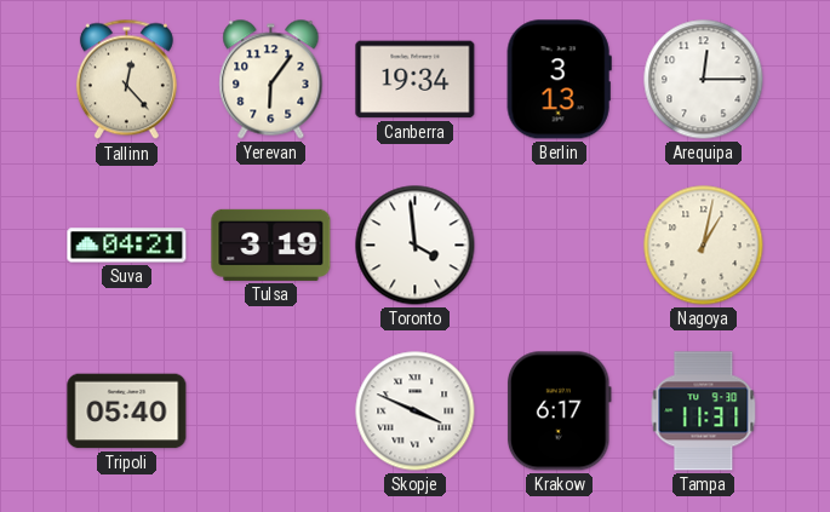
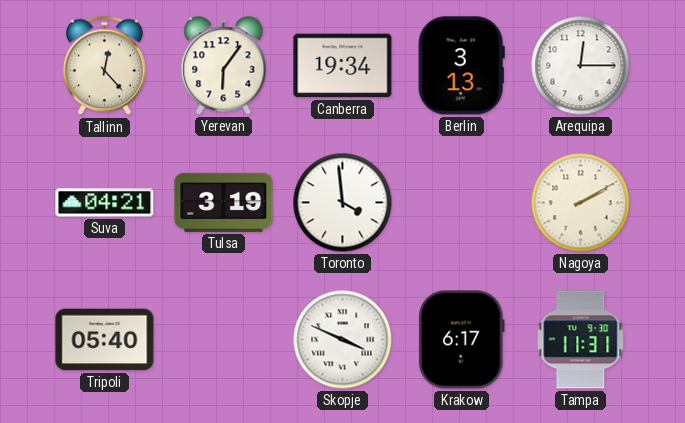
Nagoya: 1:02 -> 2:10 (581, 203)
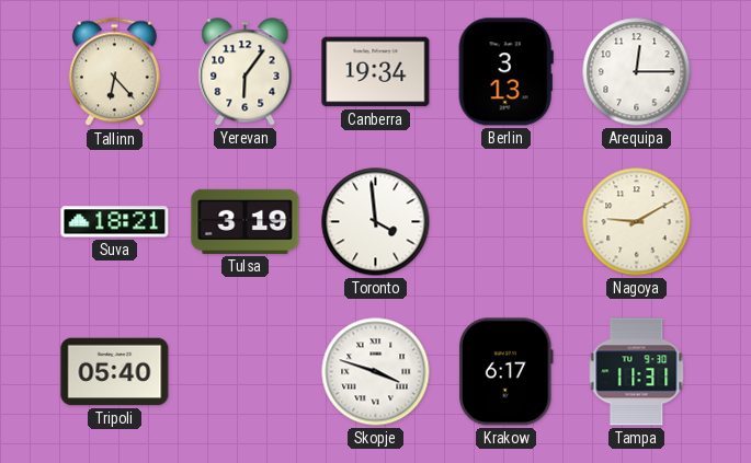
Tallinn: 12:23 -> 6:23 (114, 72)
Suva: 04:21 -> 18:21 (115, 222)
Nagoya: 2:10 -> 9:10 (637, 222)
Skopje: 3:49 -> 3:48 (376, 372)
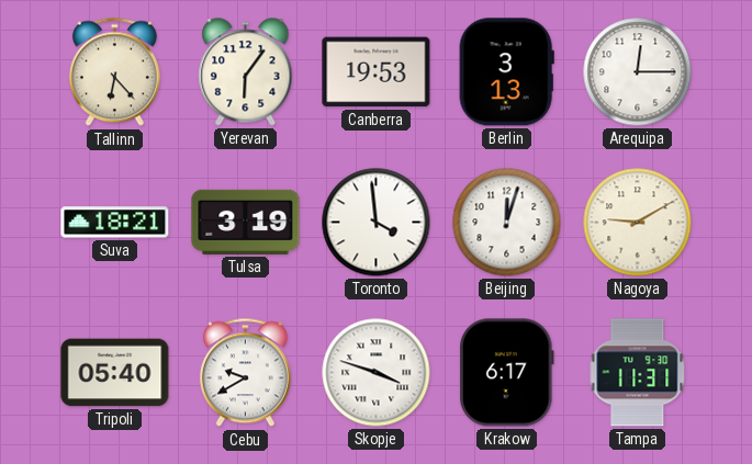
Canberra: 19:34 -> 19:53 (377, 72)
Beijing: none -> 12:03 (507, 223)
Cebu: none -> 9:40 (245, 373)
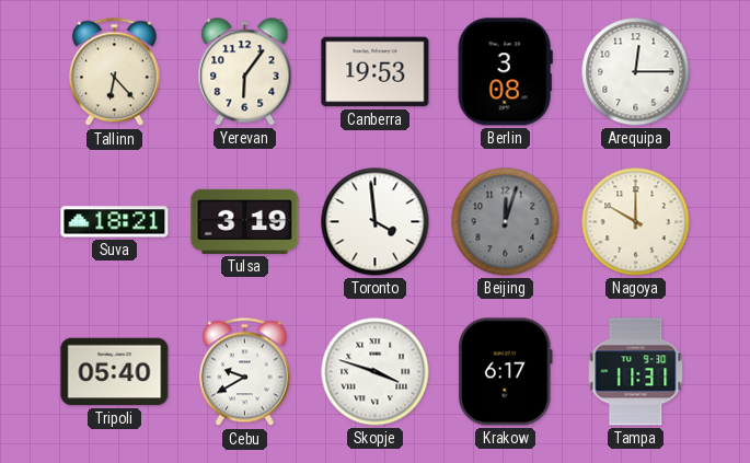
Berlin: 3:13 -> 3:08 (505, 72)
Beijing dial: white -> grey (506, 222)
Nagoya: 9:10 -> 10:00 (636, 222)
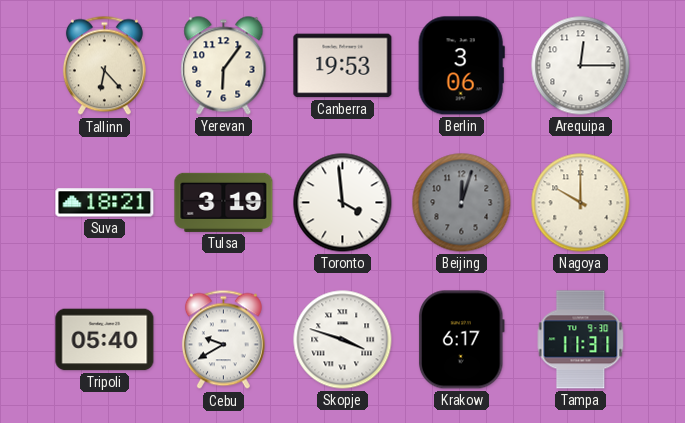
Berlin: 3:08 -> 3:06 (461, 66)
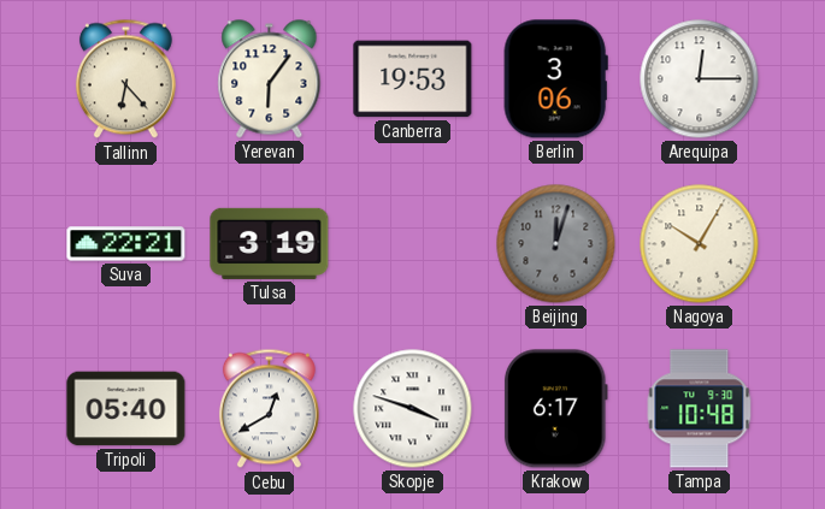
Suva: 18:21 -> 22:21 (126, 244)
Toronto: 3:59 -> none (343, 203)
Nagoya: 10:00 -> 10:05 (700, 244)
Cebu: 9:40 -> 12:40 (269, 409)
Tampa: 11:31 -> 10:48 (700, 409)
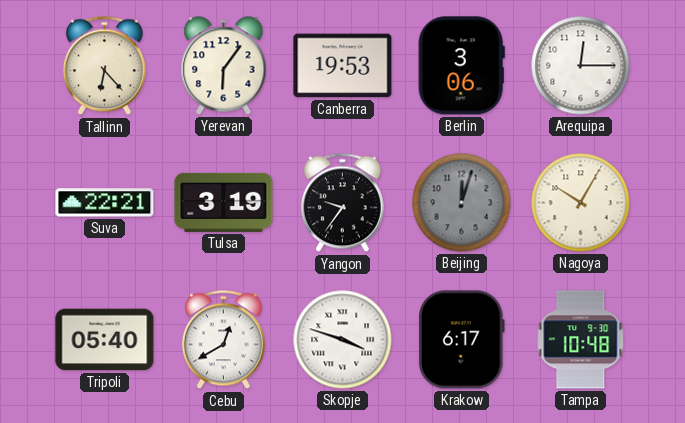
Yangon: none -> 9:36 (342, 203)
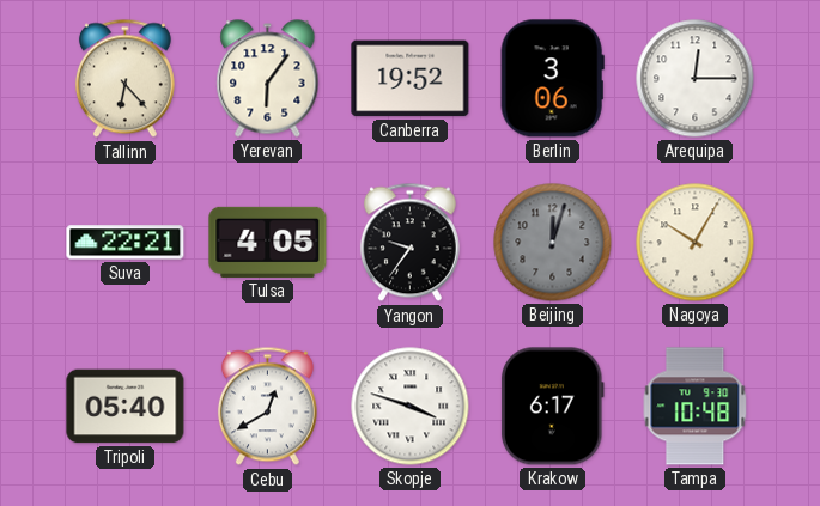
Canberra: 19:53 -> 19:52 (411, 79)
Tulsa: 3:19 -> 4:05 (268, 242)
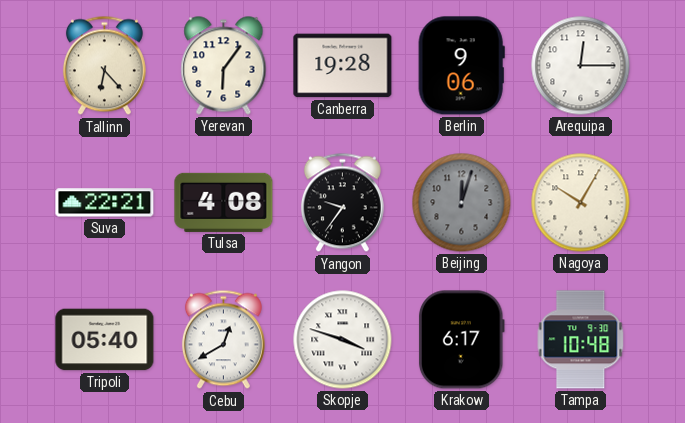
Canberra: 19:52 -> 19:28 (343, 66)
Berlin: 3:06 -> 9:06 (461, 66)
Tulsa: 4:05 -> 4:08 (224, 202)
